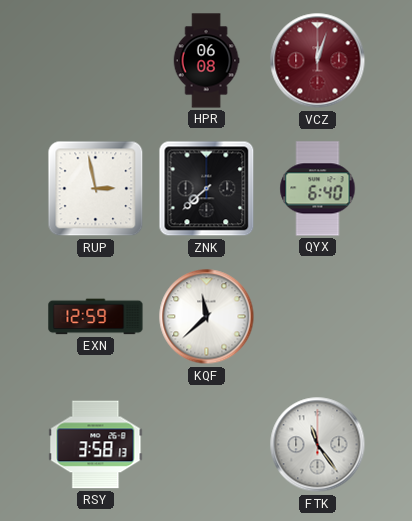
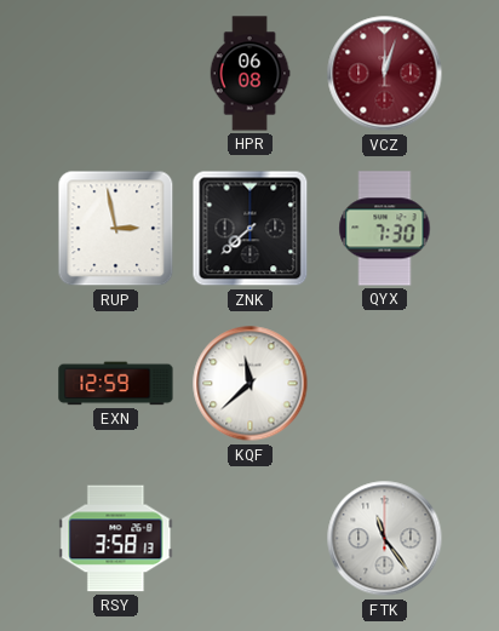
QYX: 6:40 -> 7:30 (385, 229)
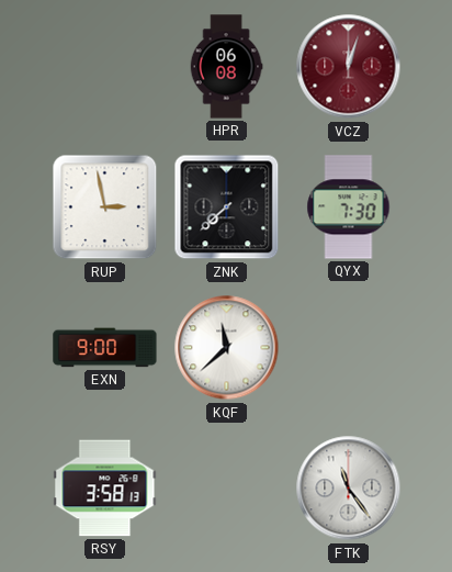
EXN: 12:59 -> 9:00 (105, 348)
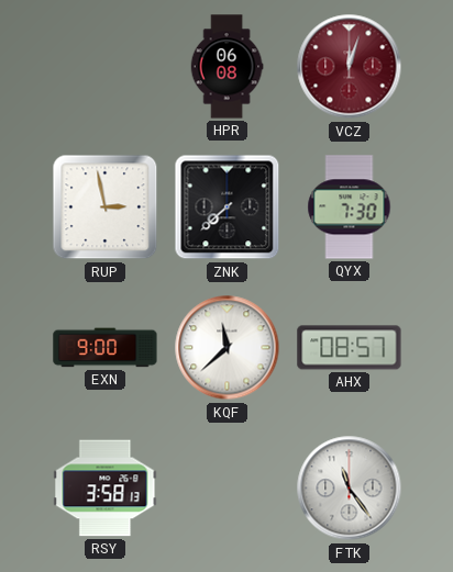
AHX: none -> 08:57 (350, 348)
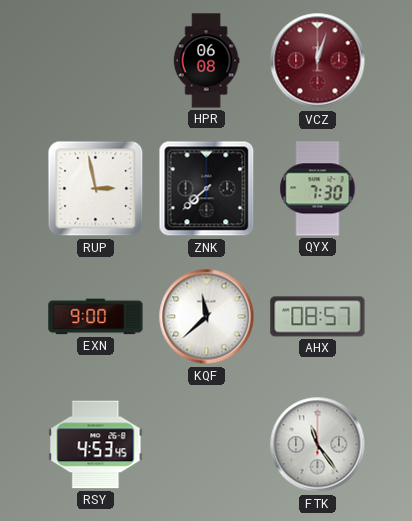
RSY: 3:58 -> 4:53 (96, 445)
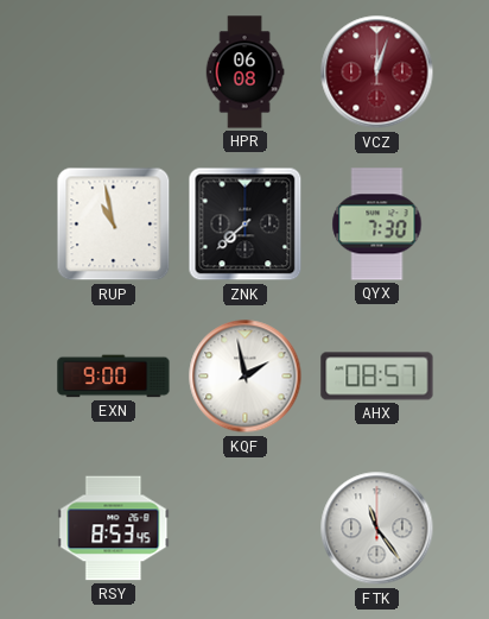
RUP: 2:58 -> 10:58 (114, 225)
KQF: 11:38 -> 1:58 (246, 377)
RSY: 4:53 -> 8:53 (114, 529)
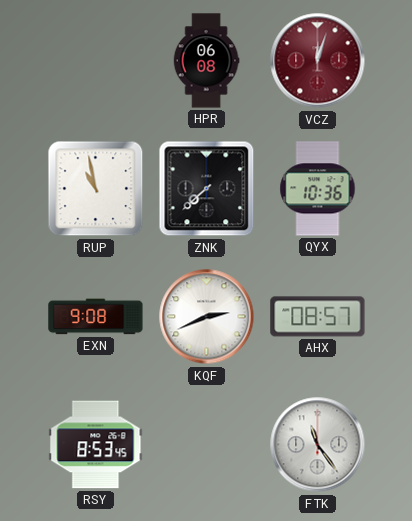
QYX: 7:30 -> 10:36 (318, 189)
EXN: 9:00 -> 9:08 (96, 317)
KQF: 1:58 -> 2:41 (207, 317)
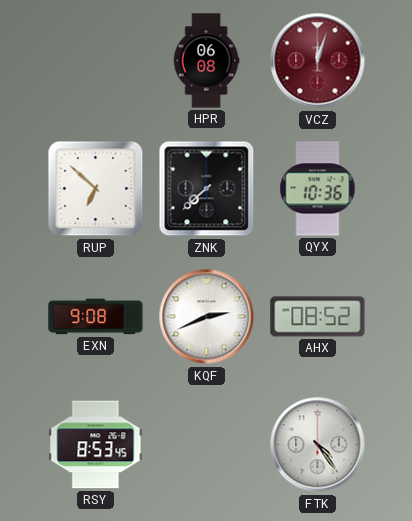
RUP: 10:58 -> 6:52 (96, 189)
AHX: 08:57 -> 08:52 (318, 317)
FTK: 11:24 -> 4:24 (318, 445)
